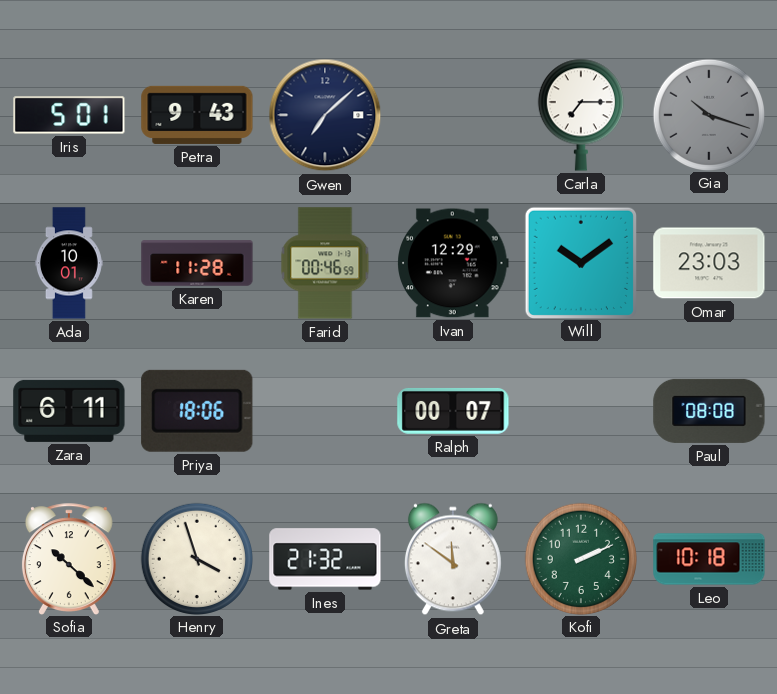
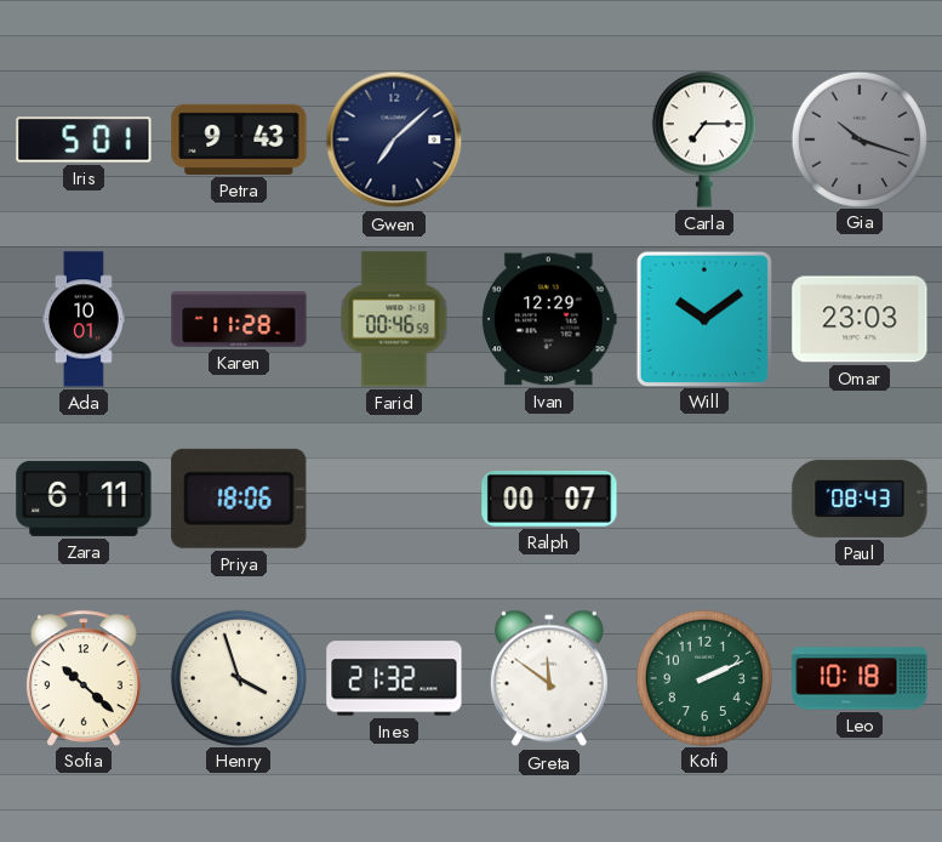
Paul: 08:08 -> 08:43 (860, 499)
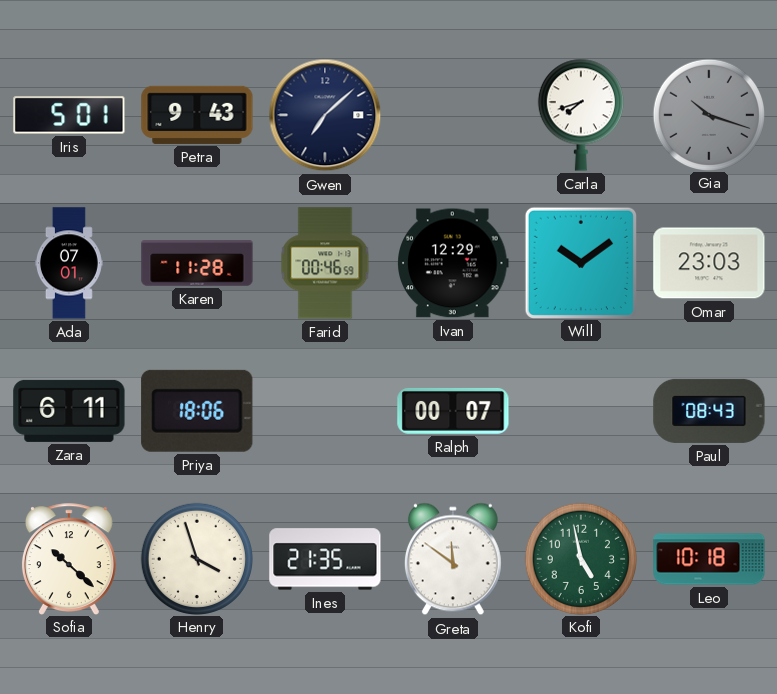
Carla: 7:15 -> 7:42 (581, 115)
Ada: 10:01 -> 07:01 (69, 263)
Ines: 21:32 -> 21:35 (325, 559)
Kofi: 2:11 -> 4:58 (580, 558)
